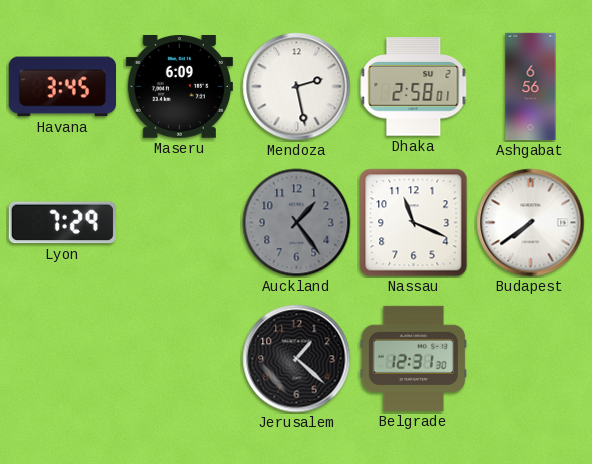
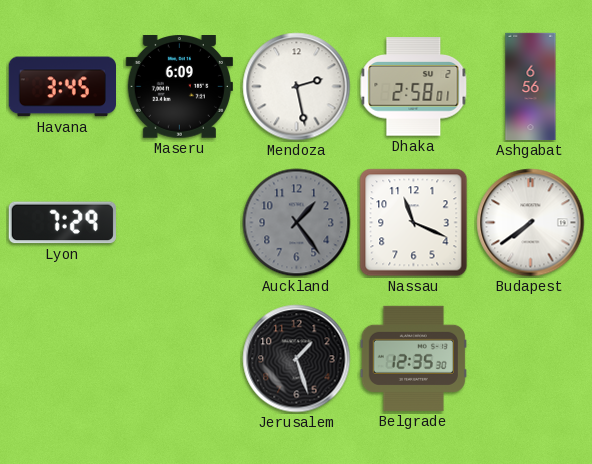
Jerusalem: 1:22 -> 1:27 (297, 359)
Belgrade: 12:31 -> 12:35 (413, 358)
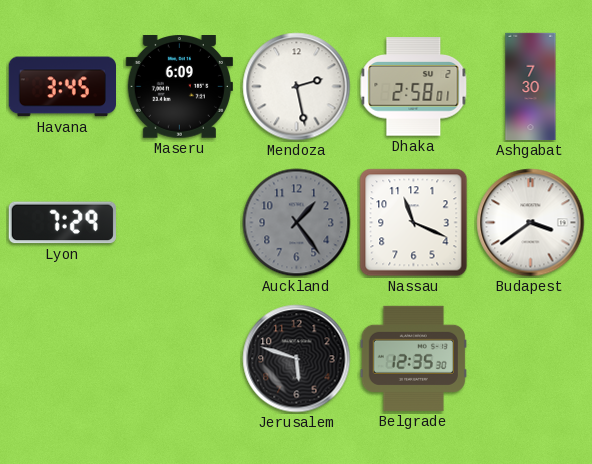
Ashgabat: 6:56 -> 7:30 (531, 87)
Budapest: 7:39 -> 3:39 (531, 223)
Jerusalem: 1:27 -> 5:48 (297, 359)
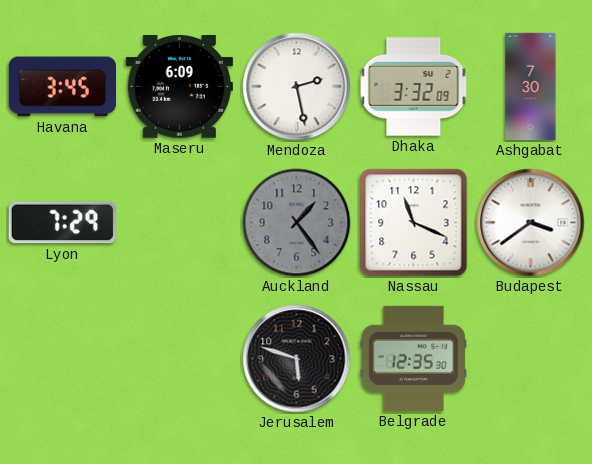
Dhaka: 2:58 -> 3:32 (414, 87)
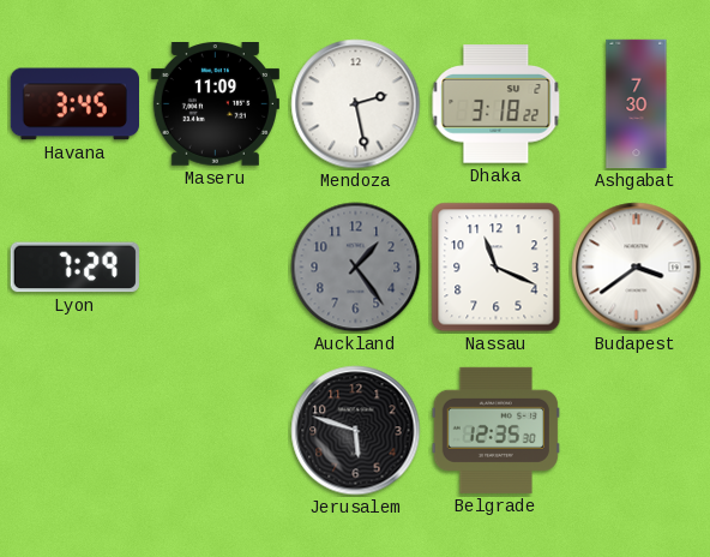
Maseru: 6:09 -> 11:09 (215, 104)
Dhaka: 3:32 -> 3:18 (497, 104)
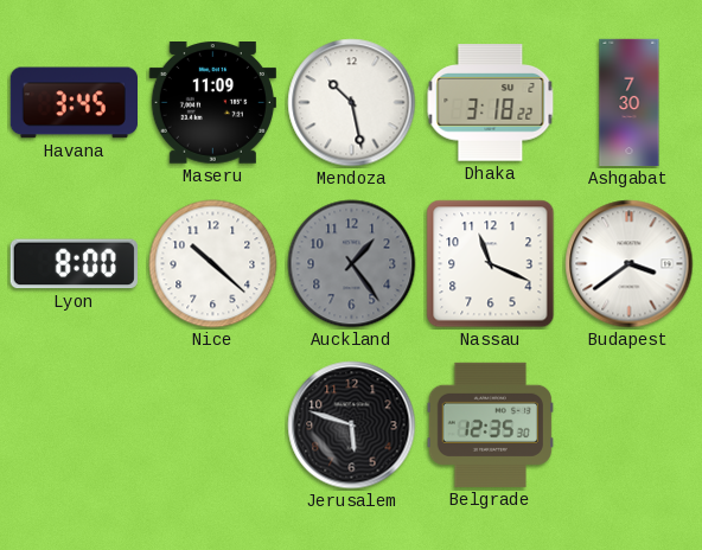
Mendoza: 2:28 -> 10:28 (352, 103)
Lyon: 7:29 -> 8:00 (74, 264)
Nice: none -> 10:22 (213, 264)
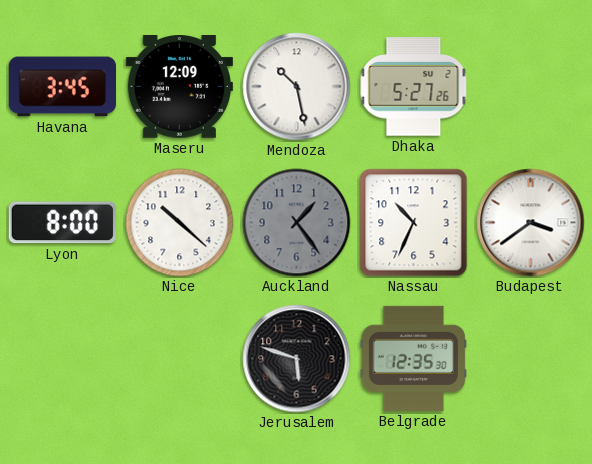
Maseru: 11:09 -> 12:09 (179, 87)
Dhaka: 3:18 -> 5:27 (414, 87)
Ashgabat: 7:30 -> none (630, 103)
Nassau: 11:19 -> 10:34 (414, 223)
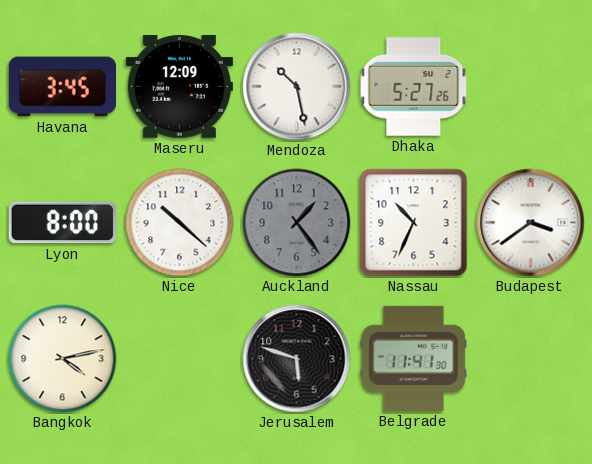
Bangkok: none -> 4:13 (63, 359)
Belgrade: 12:35 -> 11:41 (413, 358)
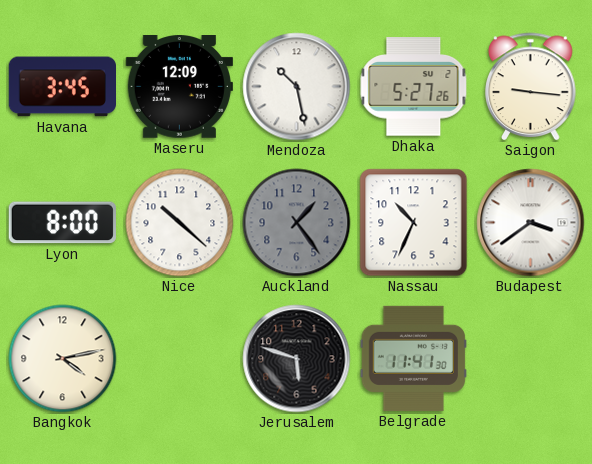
Saigon: none -> 9:16 (531, 86)
